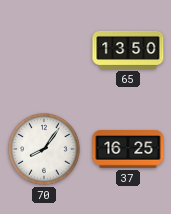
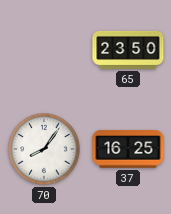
65: 13:50 -> 23:50 (128, 50)
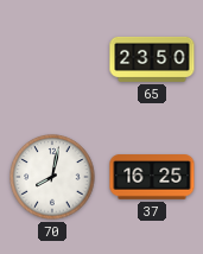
70: 8:06 -> 8:02 (52, 177)
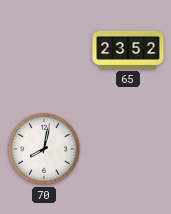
65: 23:50 -> 23:52 (128, 50)
37: 16:25 -> none (152, 177)
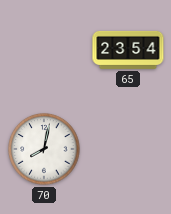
65: 23:52 -> 23:54 (128, 50)
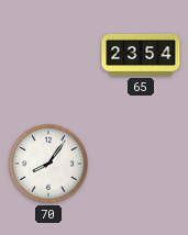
70: 8:02 -> 8:06 (48, 164)
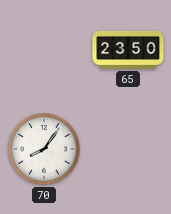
65: 23:54 -> 23:50 (128, 50)
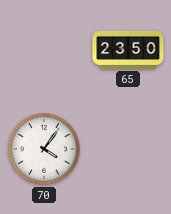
70: 8:06 -> 4:06 (44, 149)
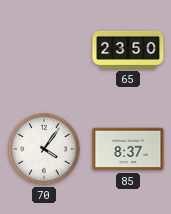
85: none -> 8:37 (128, 149)
